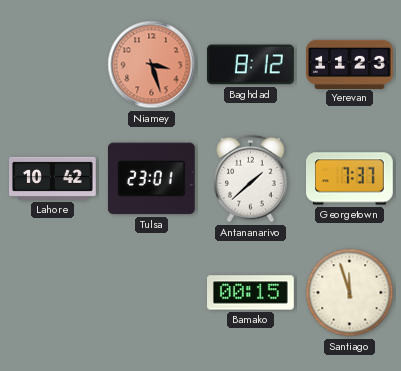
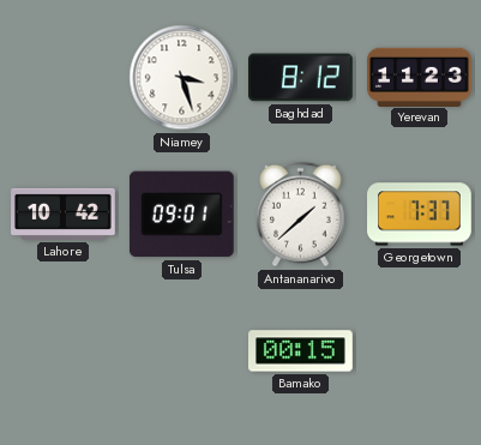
Niamey dial: salmon -> white (182, 78)
Tulsa: 23:01 -> 09:01 (181, 215)
Santiago: 11:57 -> none (350, 293)
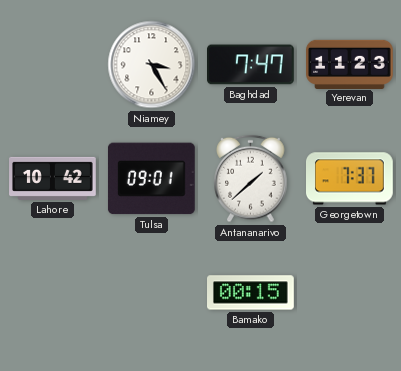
Niamey: 3:27 -> 3:25 (152, 65)
Baghdad: 8:12 -> 7:47 (251, 65)
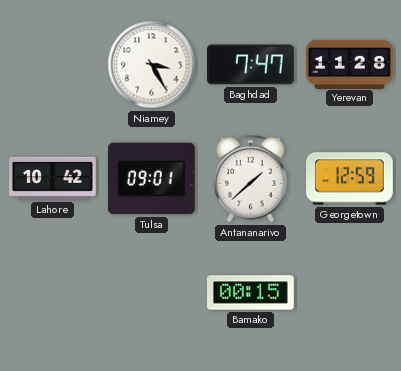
Yerevan: 11:23 -> 11:28 (350, 64)
Georgetown: 7:37 -> 12:59 (350, 179)
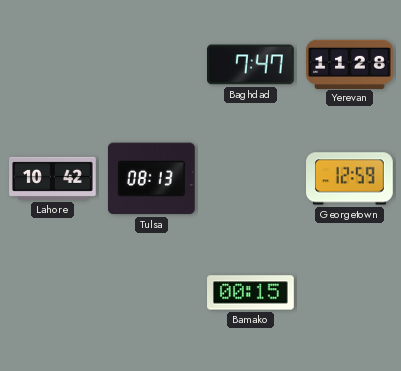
Niamey: 3:25 -> none (152, 65)
Tulsa: 09:01 -> 08:13 (151, 179)
Antananarivo: 1:38 -> none (251, 179)
